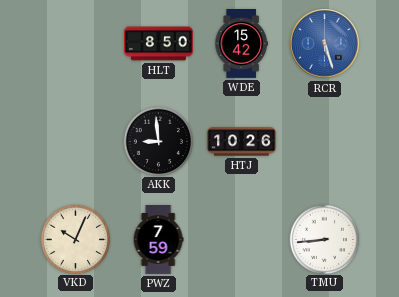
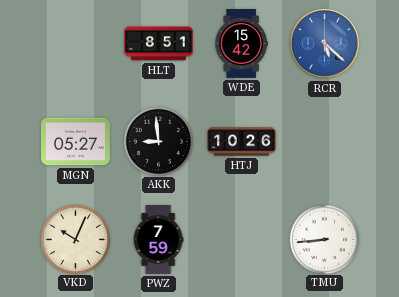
HLT: 8:50 -> 8:51 (159, 44)
RCR: 5:27 -> 5:22 (325, 44)
MGN: none -> 05:27 (75, 142)
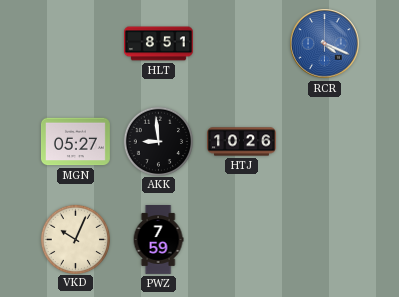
WDE: 15:42 -> none (241, 44)
RCR: 5:22 -> 4:19 (325, 44)
TMU: 8:44 -> none (324, 239)
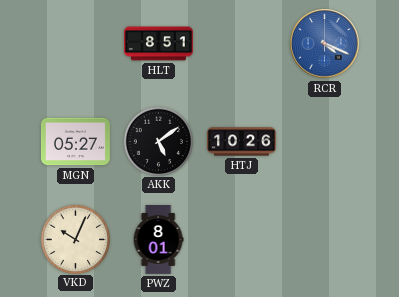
AKK: 8:59 -> 5:09 (158, 141)
PWZ: 7:59 -> 8:01 (158, 240)
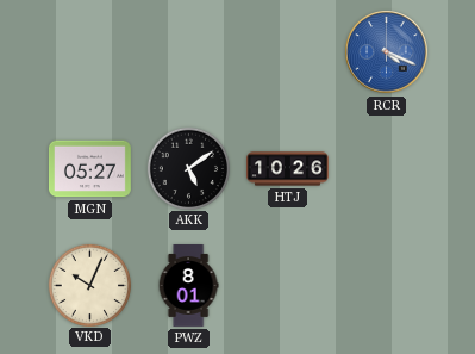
HLT: 8:51 -> none (159, 44)
